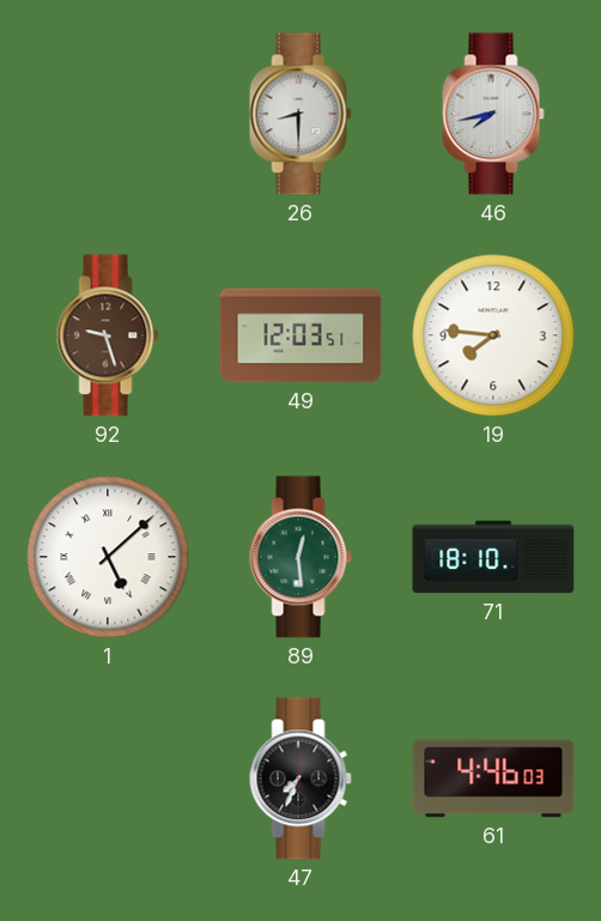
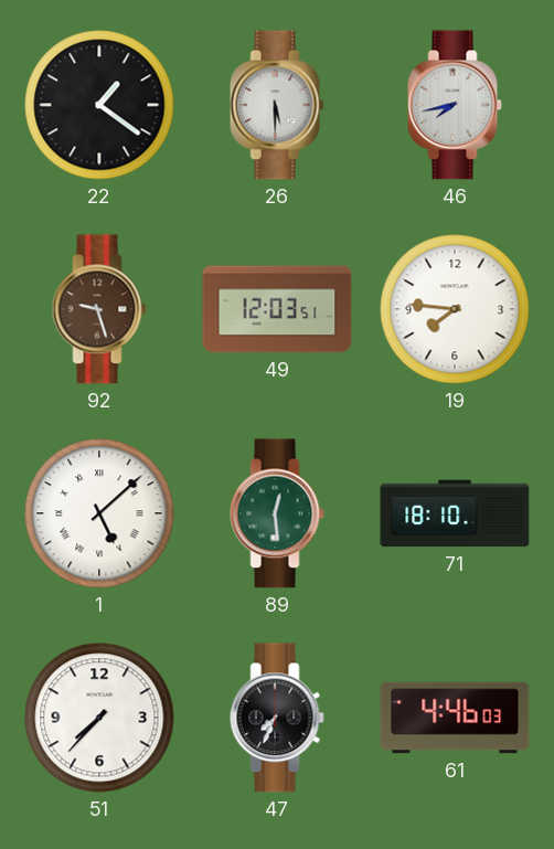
22: none -> 1:21 (99, 105)
26: 8:30 -> 5:30 (277, 105)
51: none -> 7:37 (99, 718)
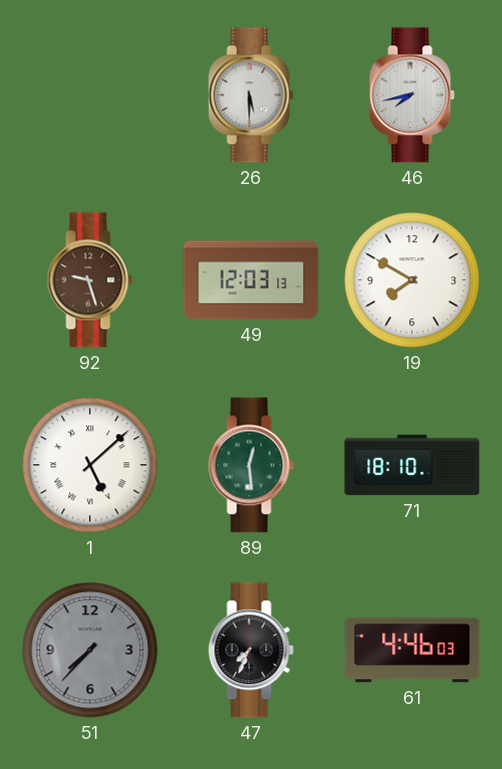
22: 1:21 -> none (99, 105)
49: 12:03:51 -> 12:03:13 (251, 280)
19: 7:46 -> 7:50 (412, 280)
51 dial: white -> grey (90, 650)
